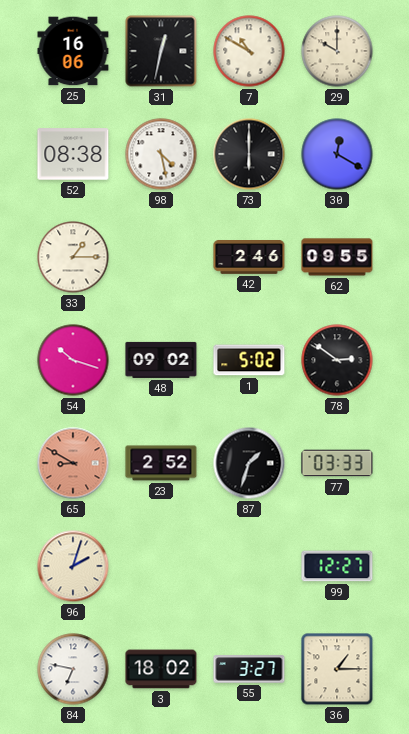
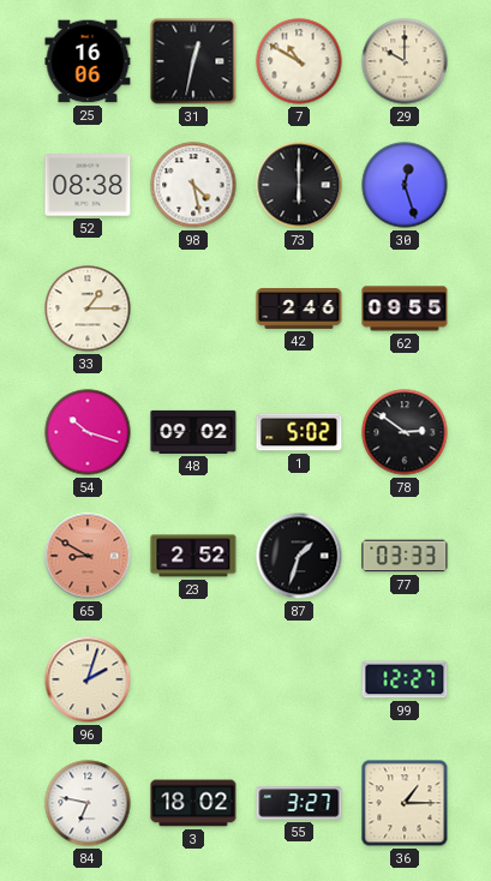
30: 12:20 -> 12:27 (405, 185)
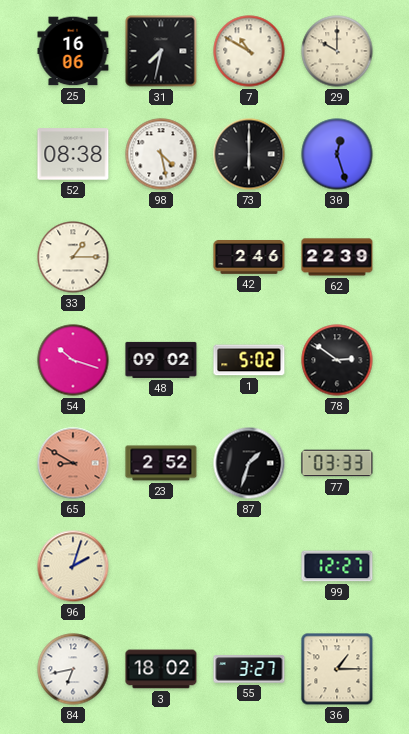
31: 12:32 -> 7:32 (161, 51)
62: 09:55 -> 22:39 (337, 257)
84: 6:47 -> 6:43 (73, 669)
